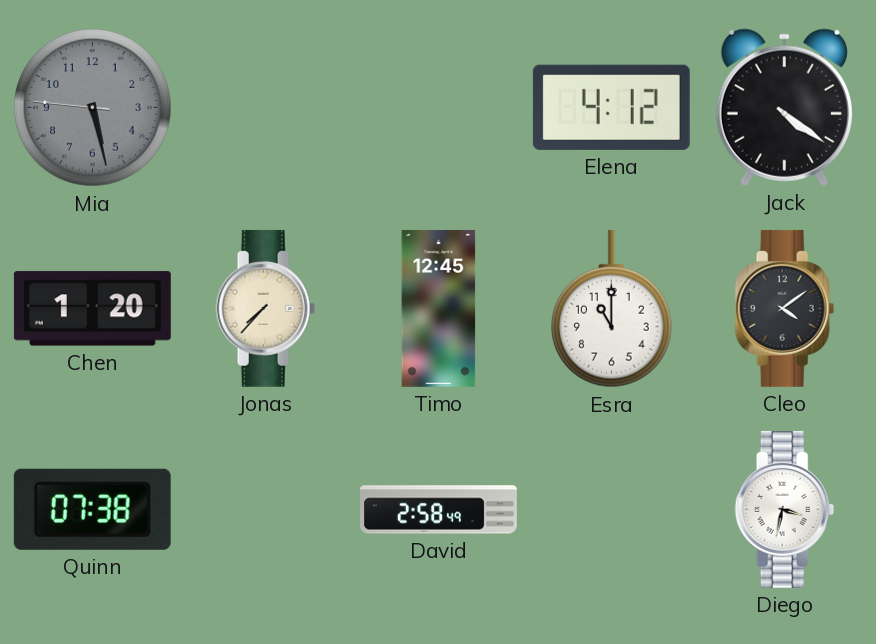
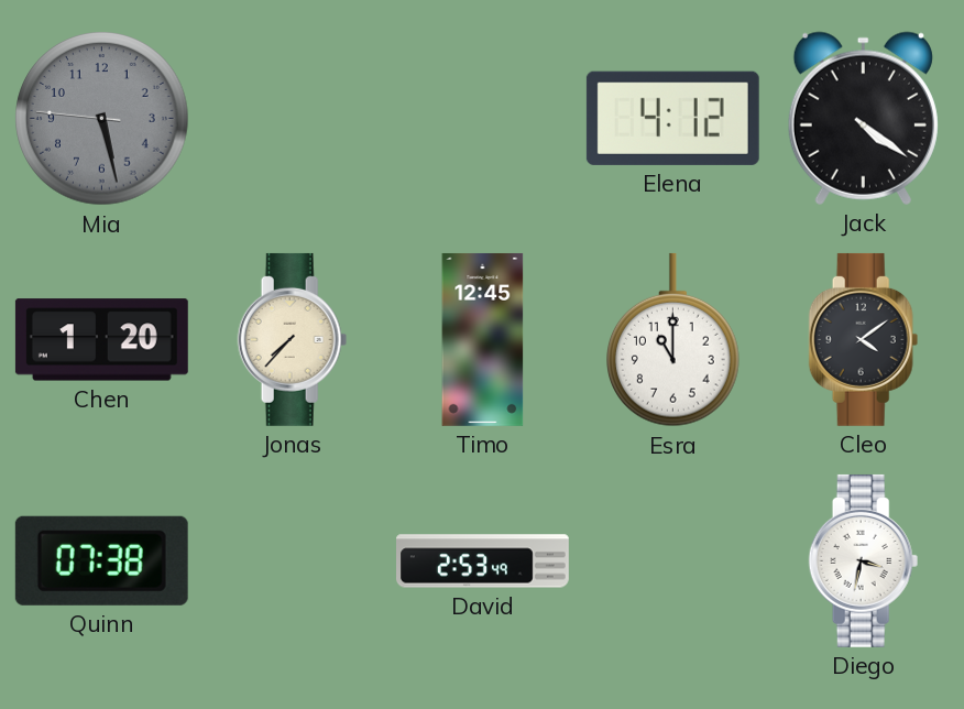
David: 2:58 -> 2:53 (483, 561)
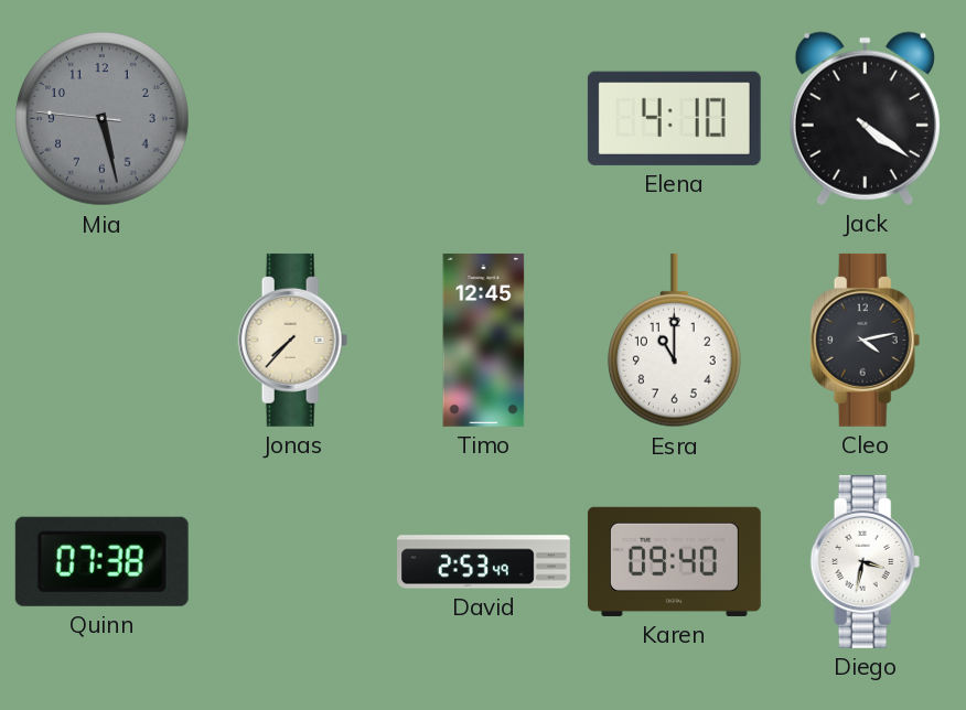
Elena: 4:12 -> 4:10 (674, 118)
Chen: 1:20 -> none (101, 340)
Cleo: 4:09 -> 4:13 (866, 340)
Karen: none -> 09:40 (674, 561)
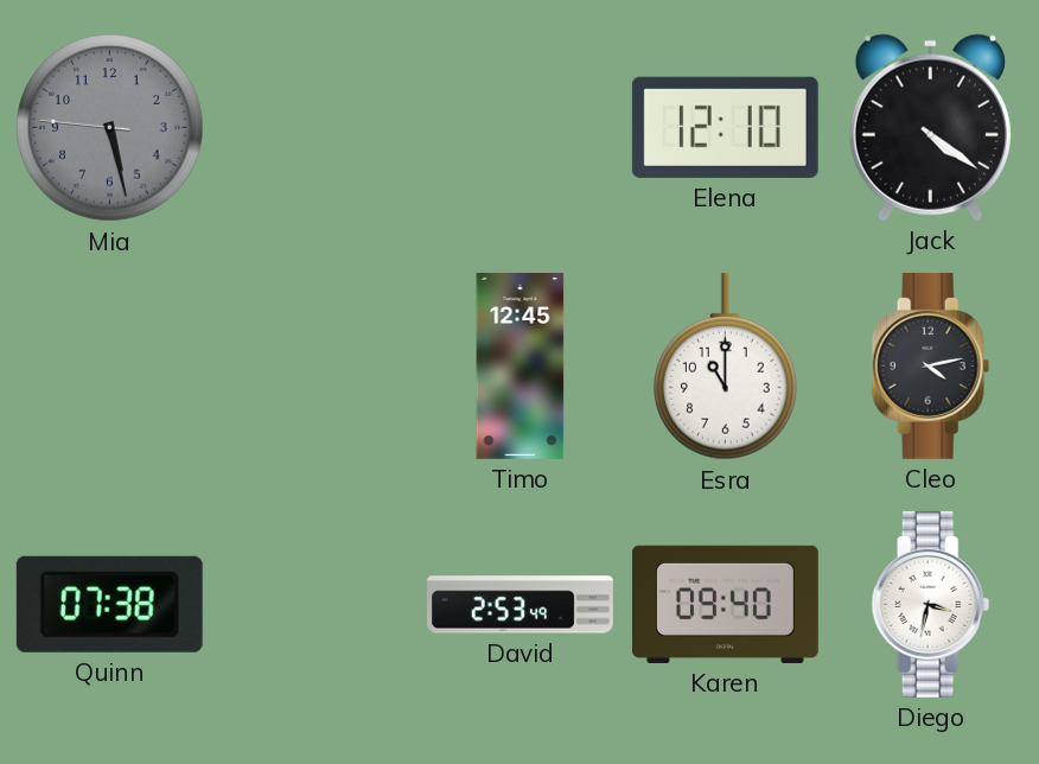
Elena: 4:10 -> 12:10 (725, 127)
Jonas: 7:37 -> none (293, 340)
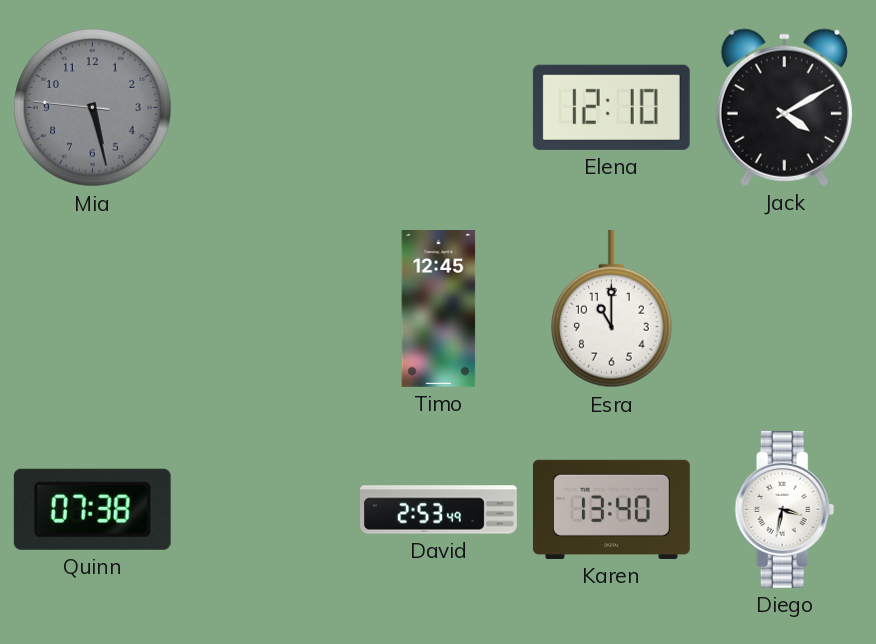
Jack: 4:21 -> 4:10 (784, 107)
Cleo: 4:13 -> none (931, 365)
Karen: 09:40 -> 13:40 (611, 509)
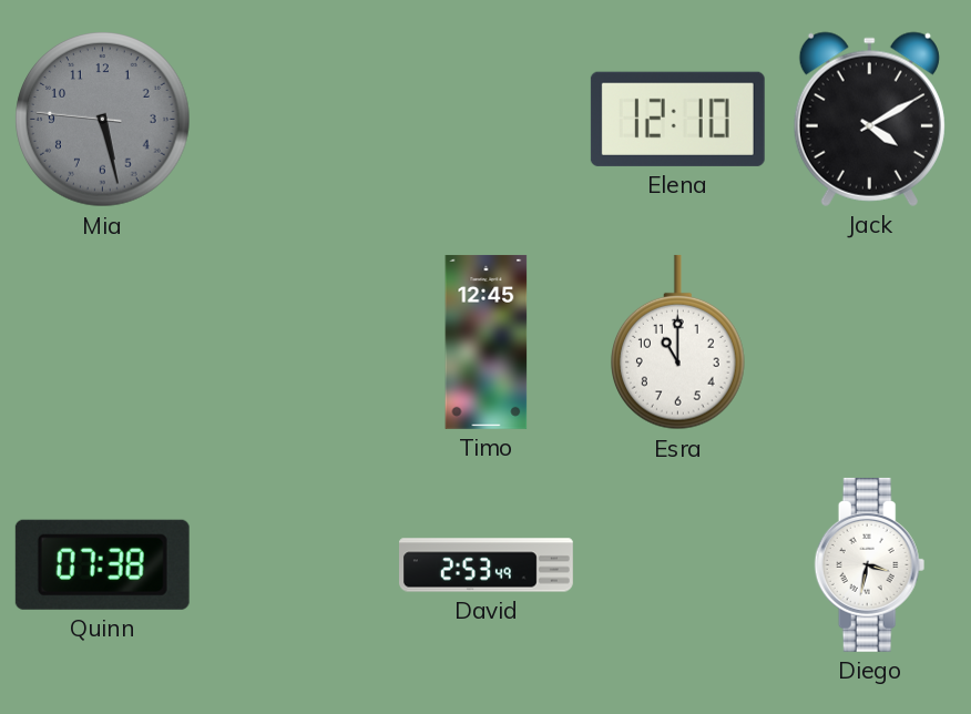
Karen: 13:40 -> none (611, 509)
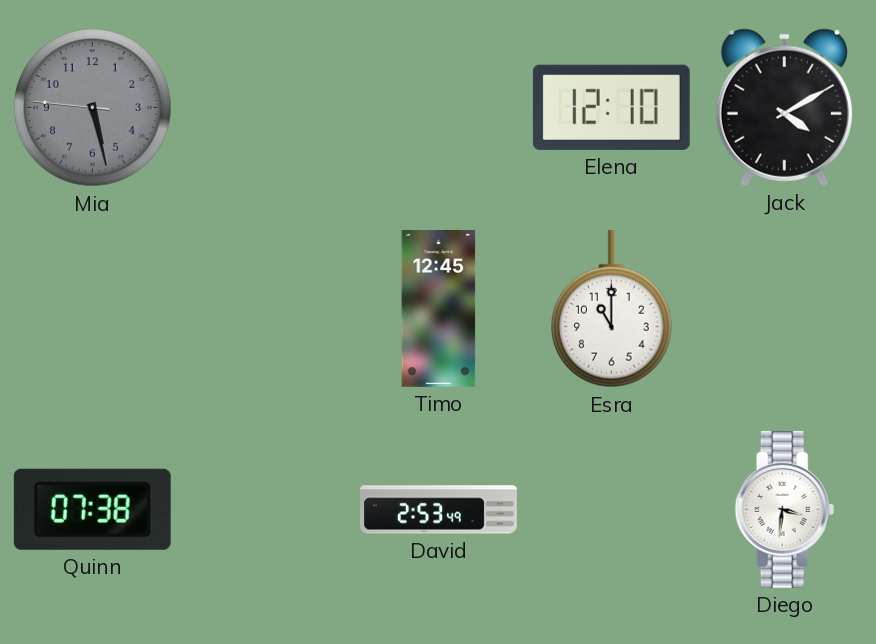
Diego: 3:32 -> 3:31 (785, 509)
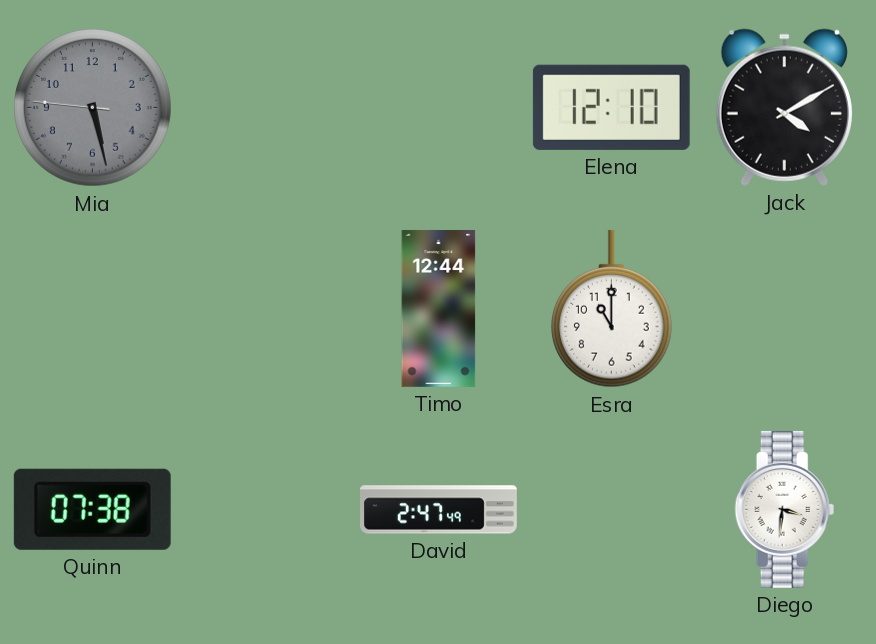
Timo: 12:45 -> 12:44 (439, 308)
David: 2:53 -> 2:47 (439, 510)
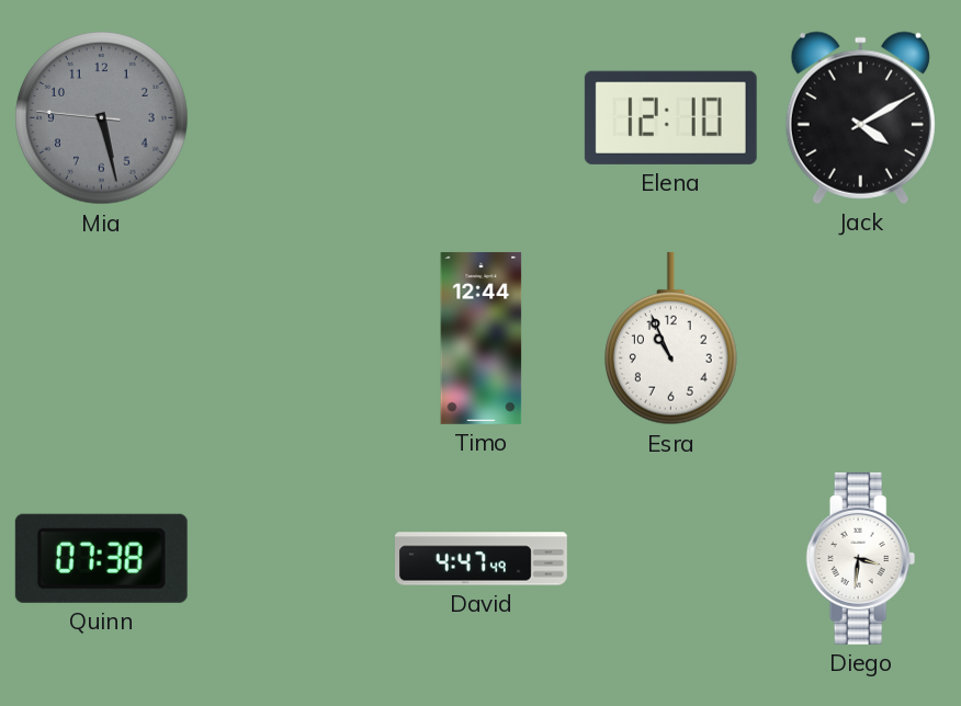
Esra: 11:00 -> 10:56 (671, 339)
David: 2:47 -> 4:47 (482, 559)
